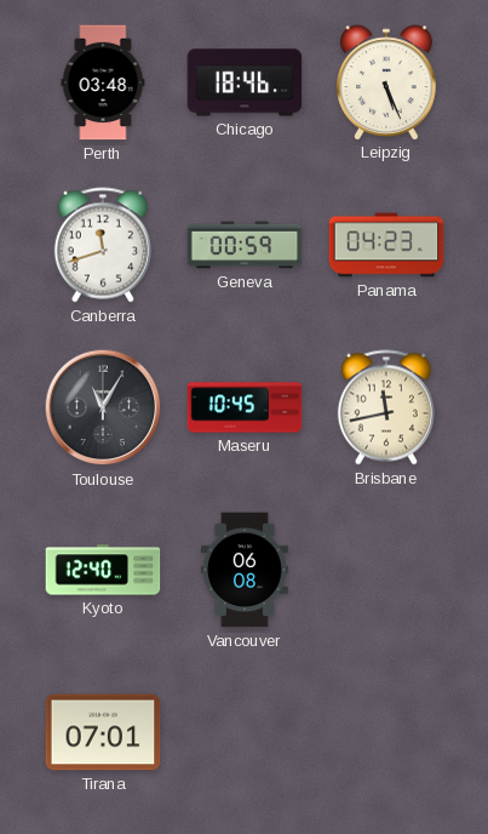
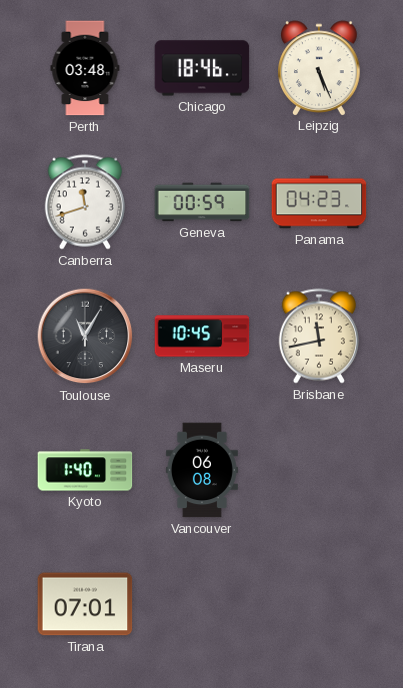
Kyoto: 12:40 -> 1:40 (85, 470)
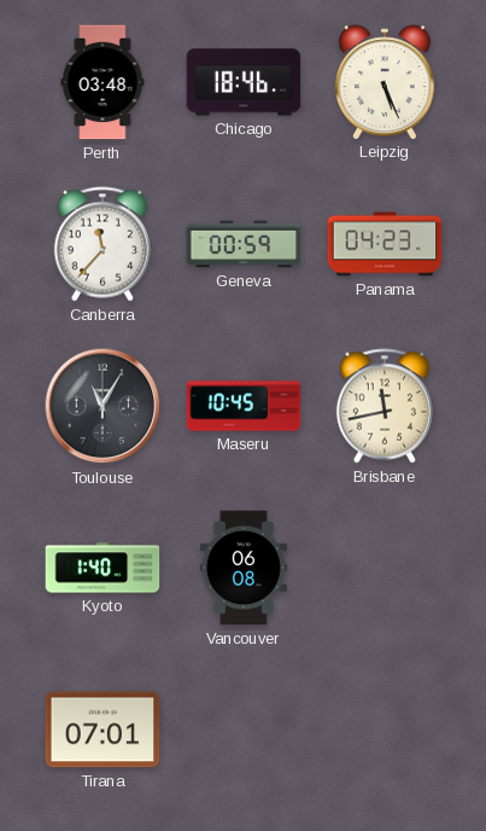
Canberra: 11:42 -> 11:37 (103, 244)
